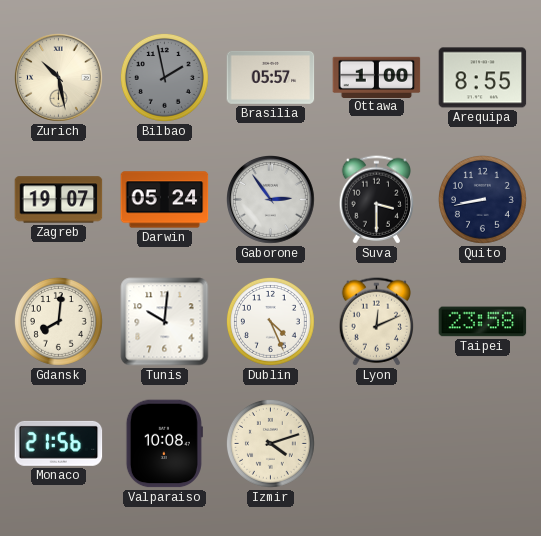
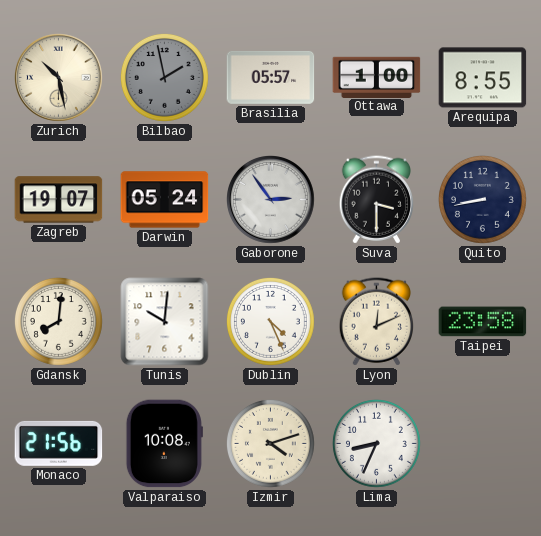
Lima: none -> 8:34 (376, 443)
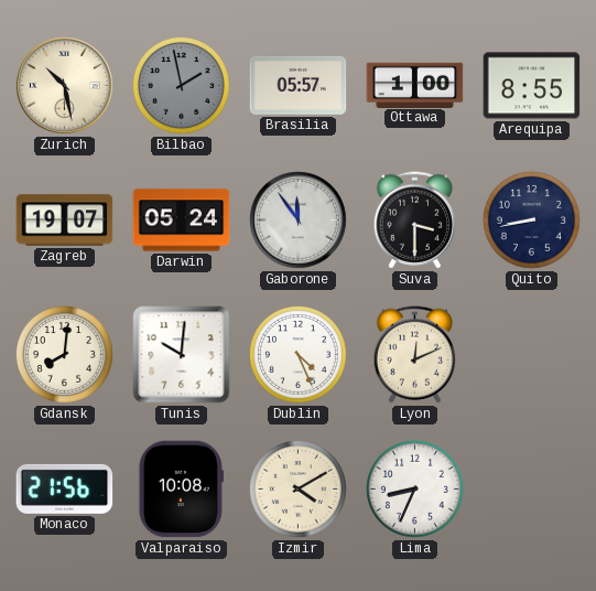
Gaborone: 2:54 -> 11:54 (299, 221)
Taipei: 23:58 -> none (483, 322)
Izmir: 4:12 -> 4:10 (297, 488)
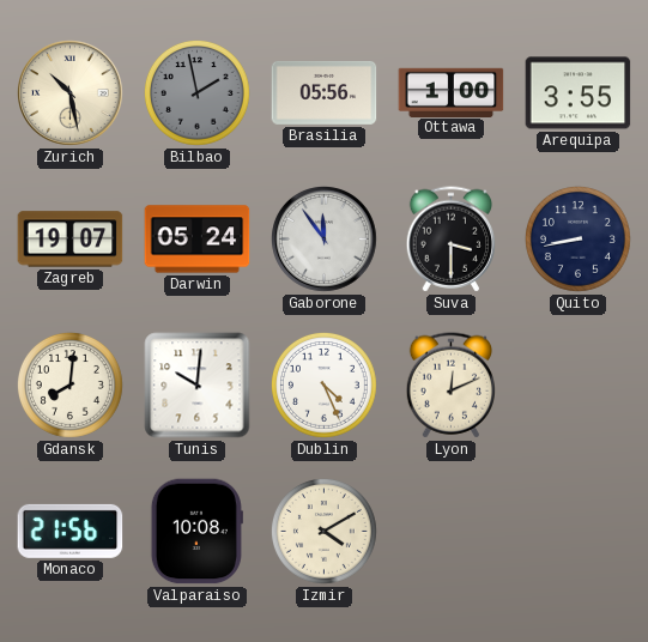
Brasilia: 05:57 -> 05:56 (325, 92)
Arequipa: 8:55 -> 3:55 (579, 93)
Lima: 8:34 -> none (414, 488)
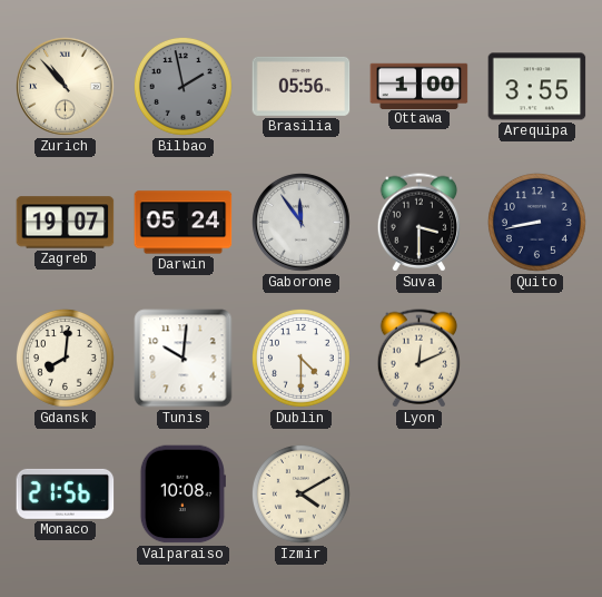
Zurich: 10:28 -> 10:53 (66, 87)
Dublin: 4:26 -> 4:30 (300, 358)
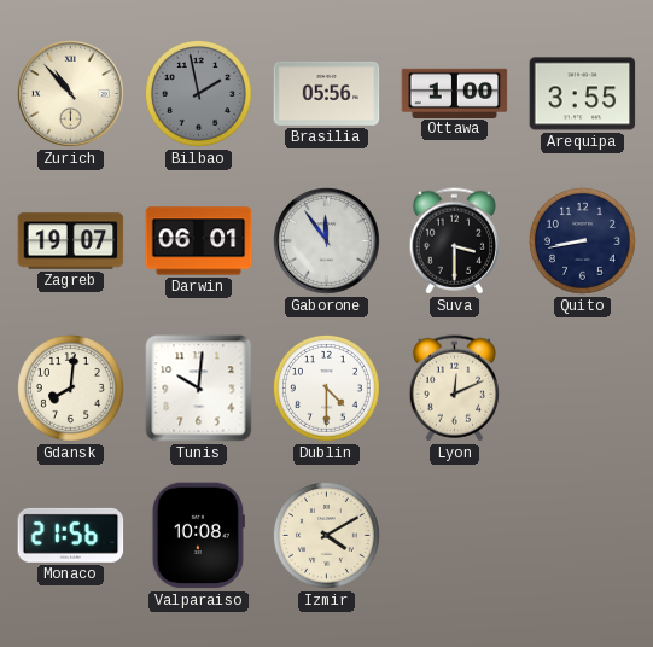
Darwin: 05:24 -> 06:01 (199, 241)
